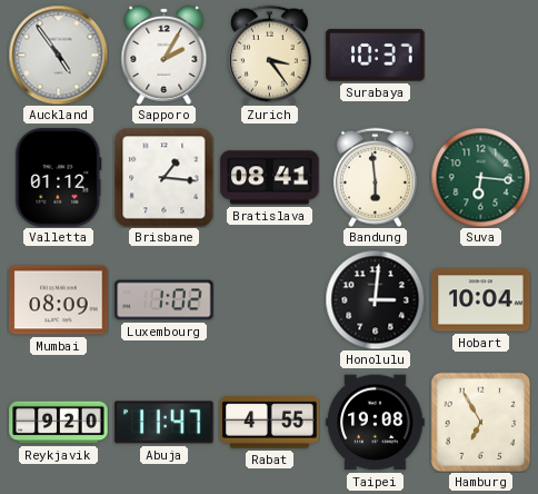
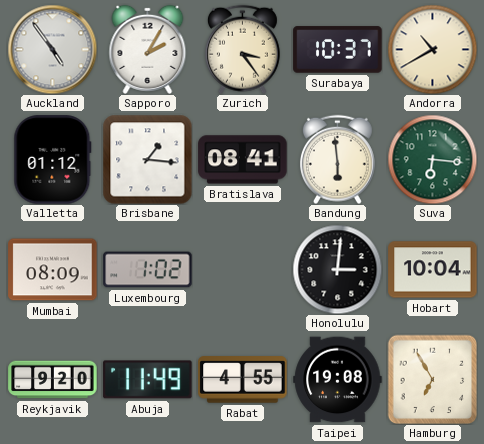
Andorra: none -> 10:40 (432, 49)
Abuja: 11:47 -> 11:49 (148, 380)
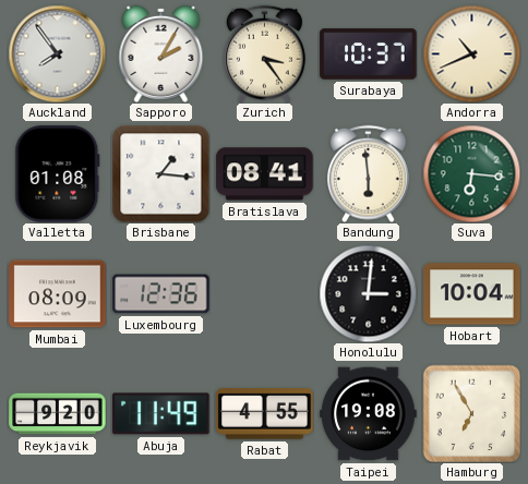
Auckland: 4:54 -> 7:54 (57, 53)
Andorra: 10:40 -> 10:41 (471, 53)
Valletta: 01:12 -> 01:08 (58, 174)
Luxembourg: 1:02 -> 12:36 (161, 294)
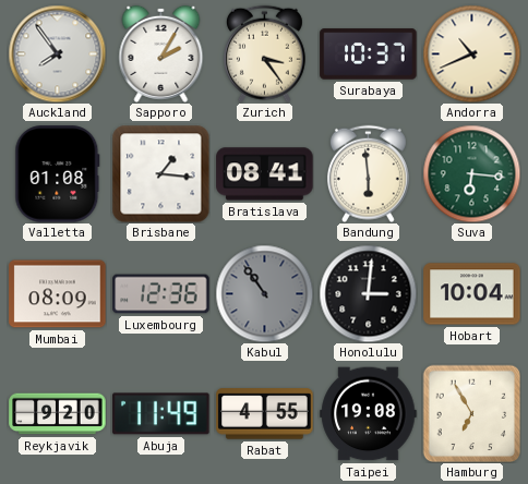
Kabul: none -> 10:54 (264, 293)
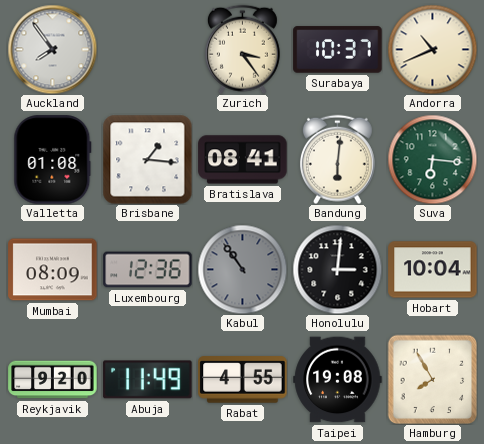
Sapporo: 2:05 -> none (161, 53)
Bandung: 5:59 -> 6:01 (337, 159)
Hamburg: 6:55 -> 7:55 (432, 379)
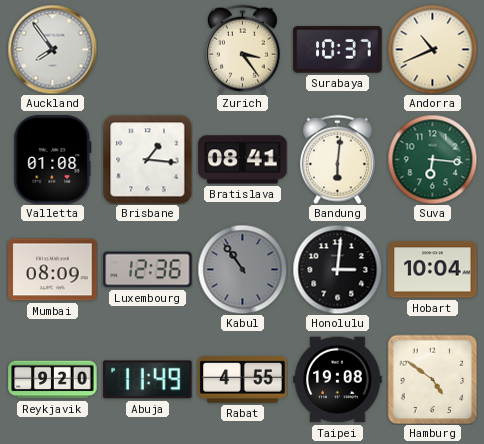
Hamburg: 7:55 -> 4:51 (432, 379)
